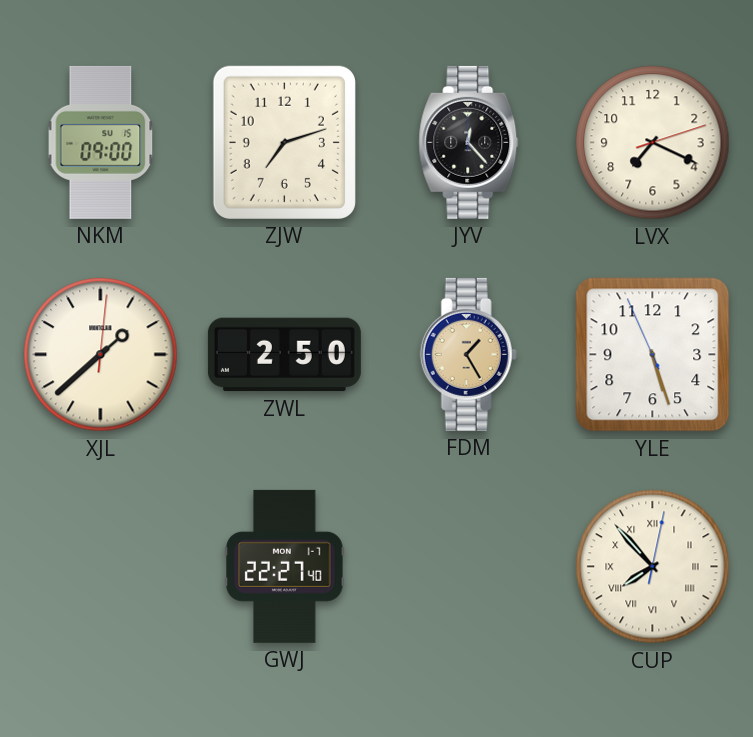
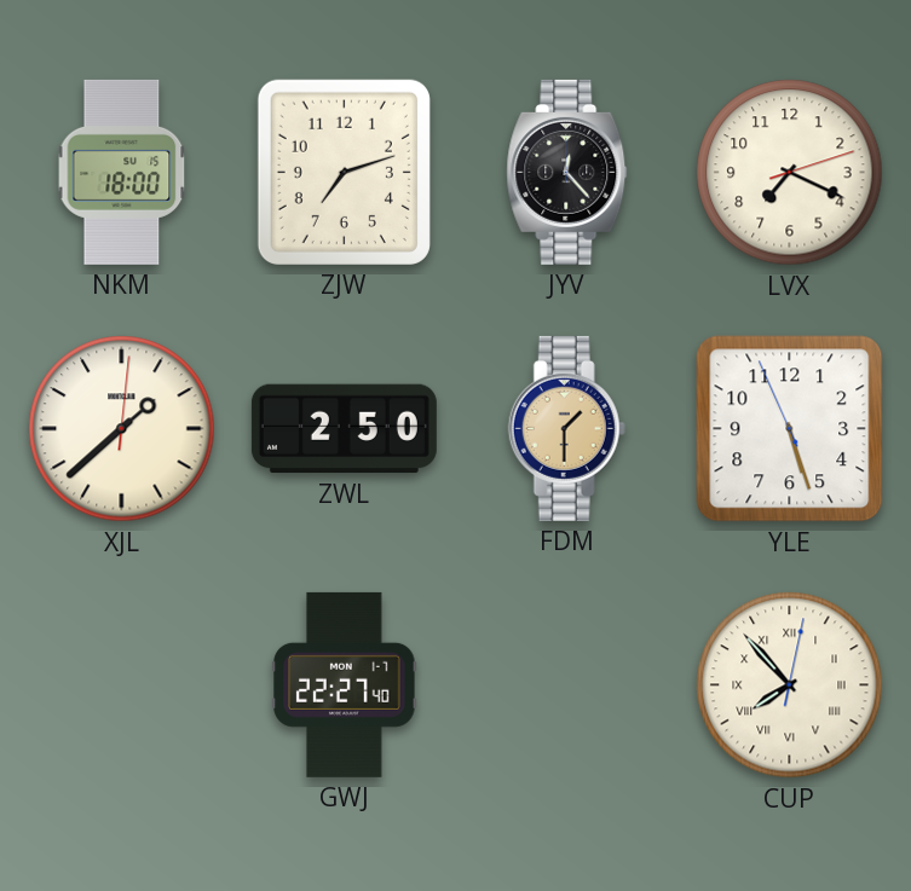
NKM: 09:00 -> 18:00 (122, 172)
FDM: 1:25 -> 1:30 (566, 428)
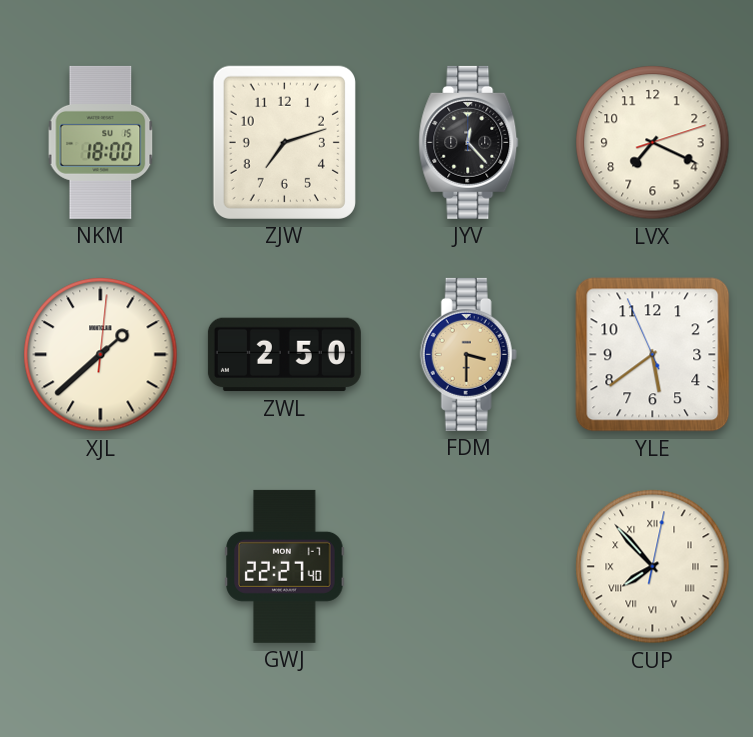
FDM: 1:30 -> 3:30 (468, 354)
YLE: 5:26 -> 5:38 (653, 355)
